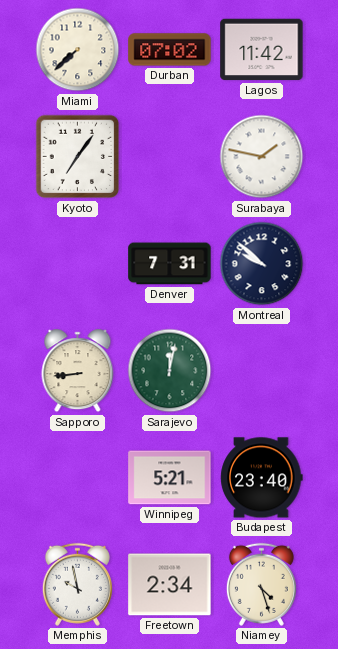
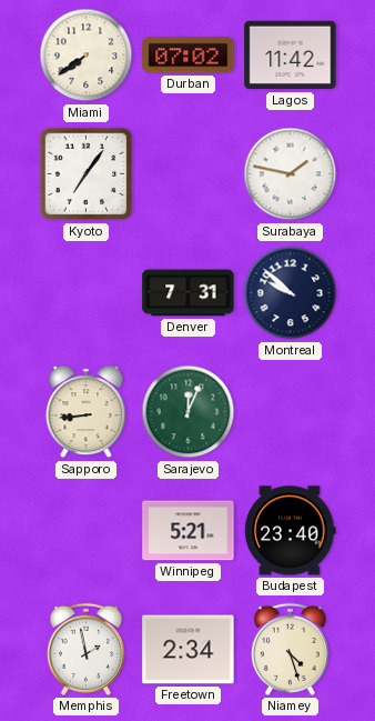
Miami: 7:38 -> 7:39 (87, 56)
Sarajevo: 12:02 -> 12:04 (189, 412)
Memphis: 9:58 -> 1:58 (85, 649)
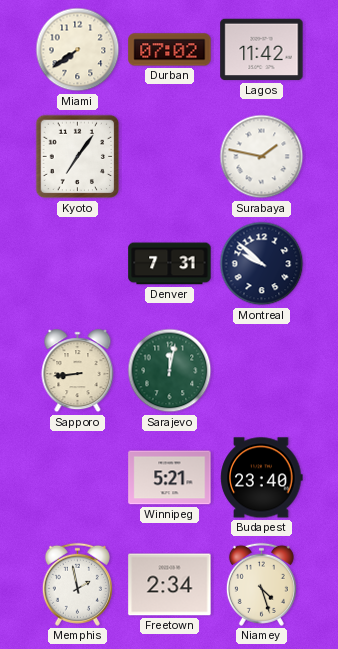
Sarajevo: 12:04 -> 12:02 (170, 371)
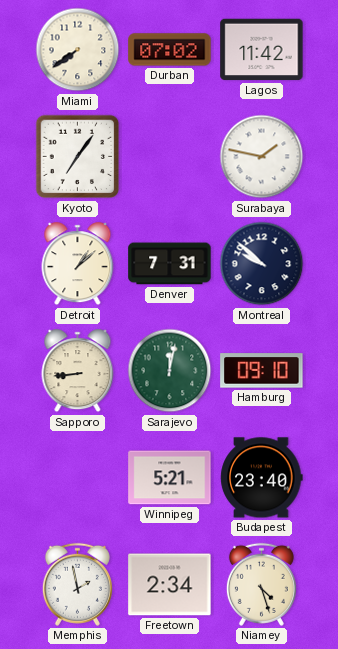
Detroit: none -> 1:08 (78, 264)
Hamburg: none -> 09:10 (262, 371)
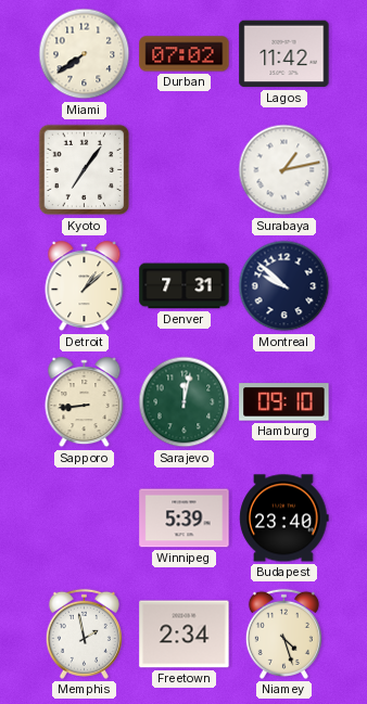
Surabaya: 1:47 -> 1:13 (284, 170)
Winnipeg: 5:21 -> 5:39 (185, 519)
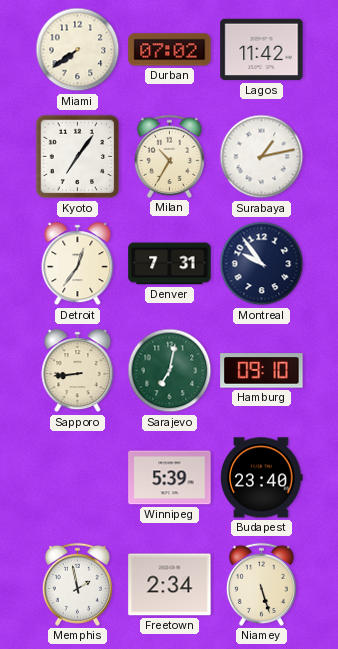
Milan: none -> 10:35 (169, 156)
Detroit: 1:08 -> 12:36 (78, 264)
Montreal: 9:52 -> 9:54 (262, 264)
Sarajevo: 12:02 -> 7:02 (170, 371)
Niamey: 4:27 -> 5:27 (261, 584)
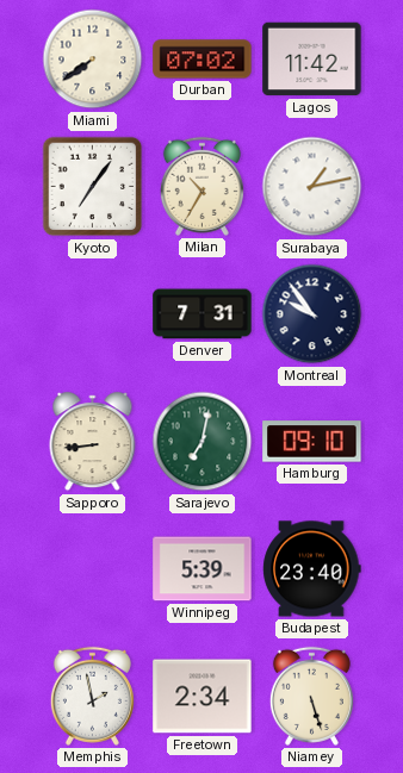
Detroit: 12:36 -> none (78, 264)
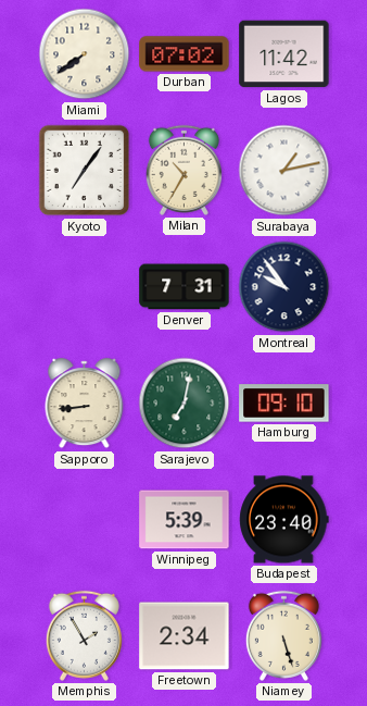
Memphis: 1:58 -> 1:55 (84, 635)
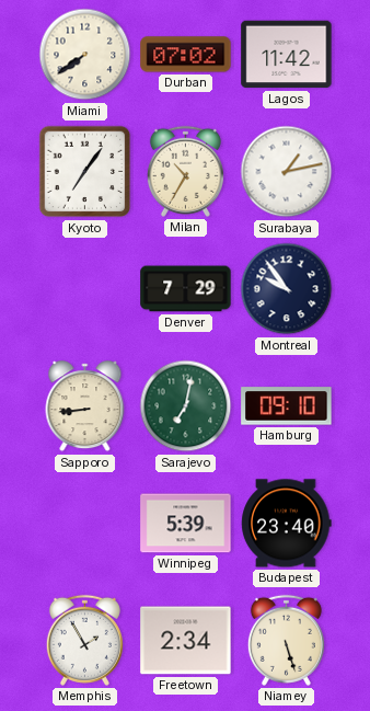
Denver: 7:31 -> 7:29 (186, 289)
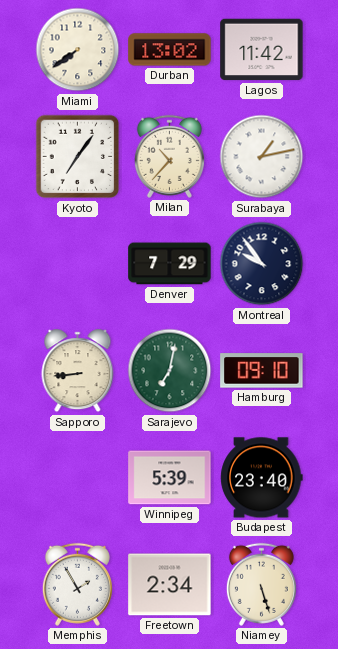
Durban: 07:02 -> 13:02 (170, 50)
Milan: 10:35 -> 10:37 (169, 156)
